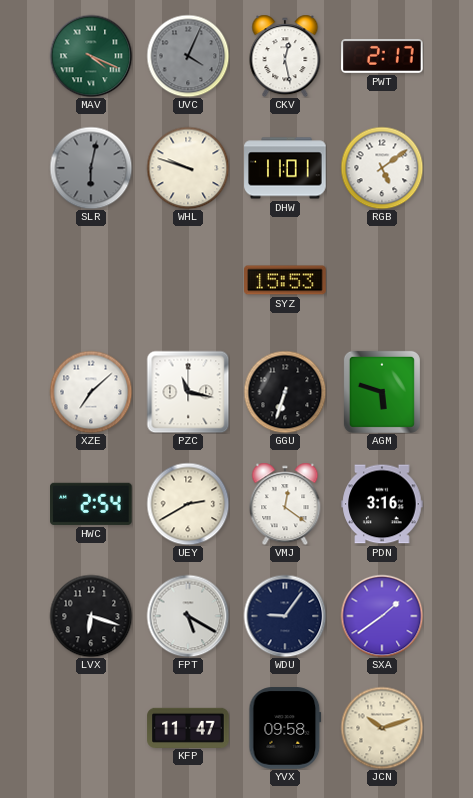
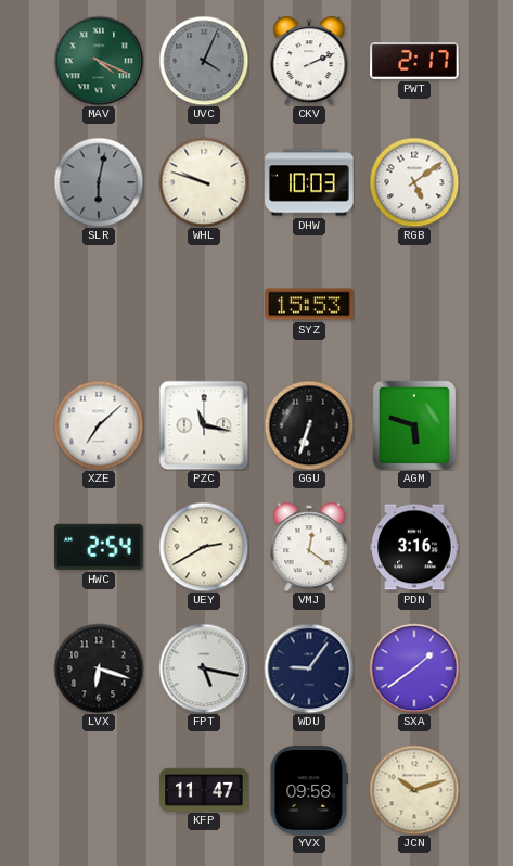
CKV: 12:28 -> 2:11 (309, 61)
DHW: 11:01 -> 10:03 (309, 182)
FPT: 5:20 -> 5:17 (204, 668)
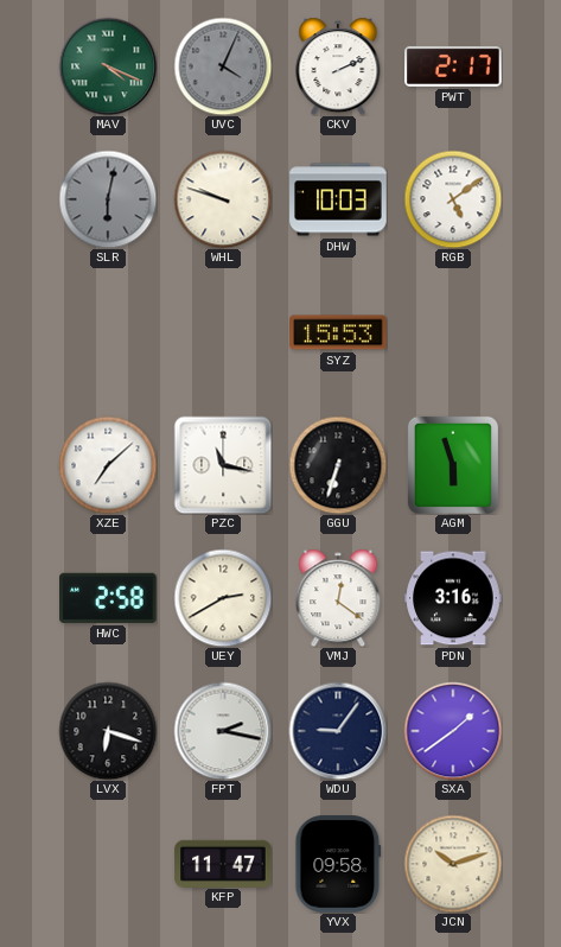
AGM: 5:48 -> 5:57 (453, 465)
HWC: 2:54 -> 2:58 (109, 598)
FPT: 5:17 -> 2:17 (223, 731)
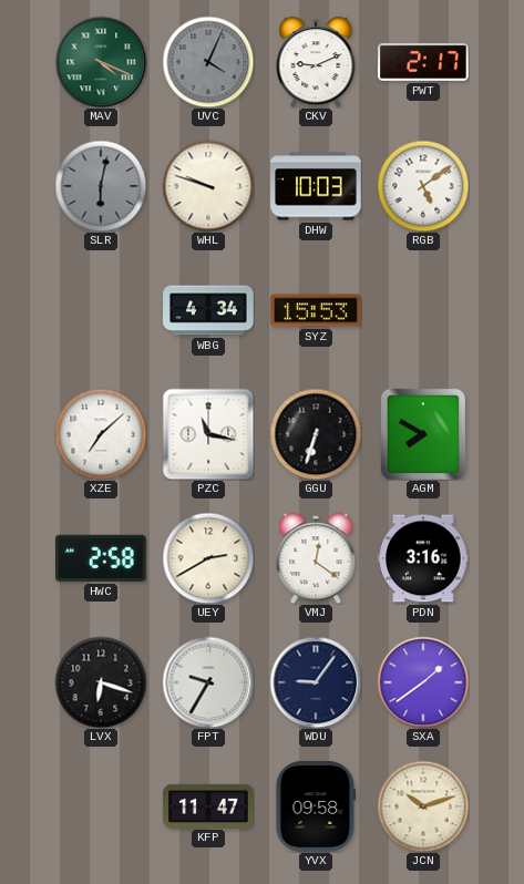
CKV: 2:11 -> 9:11 (316, 62)
WBG: none -> 4:34 (208, 310)
AGM: 5:57 -> 7:50 (423, 434)
FPT: 2:17 -> 9:35 (208, 682)
